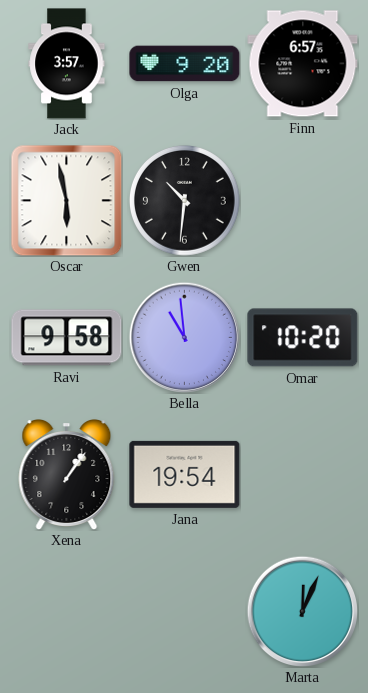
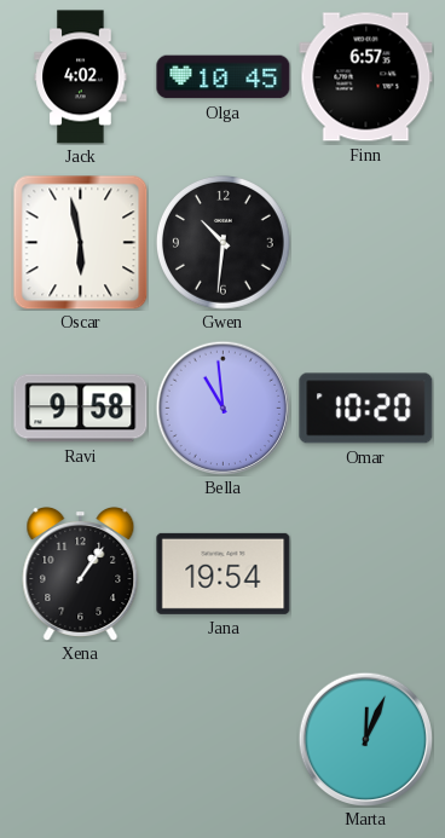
Jack: 3:57 -> 4:02 (81, 77)
Olga: 9:20 -> 10:45 (224, 77)
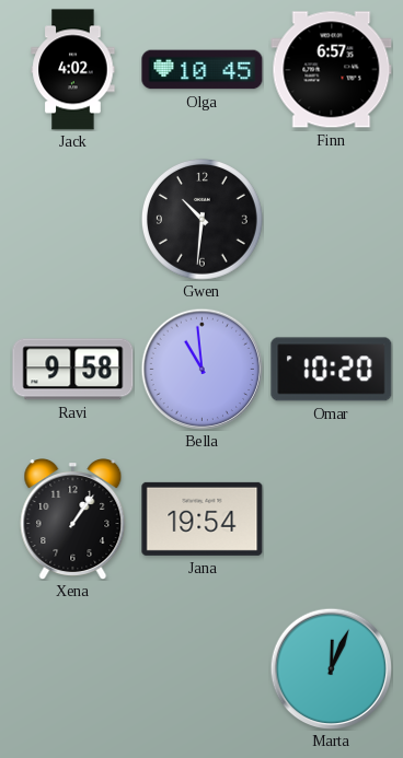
Oscar: 5:58 -> none (80, 242)
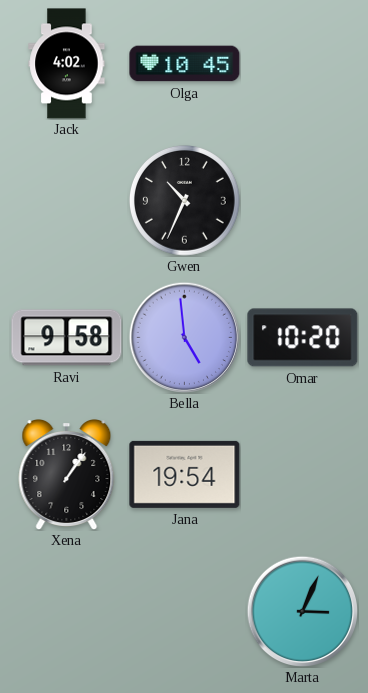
Finn: 6:57 -> none (332, 70)
Gwen: 10:31 -> 10:34 (184, 200)
Bella: 10:59 -> 4:59 (184, 337)
Marta: 12:04 -> 3:04 (302, 611)
